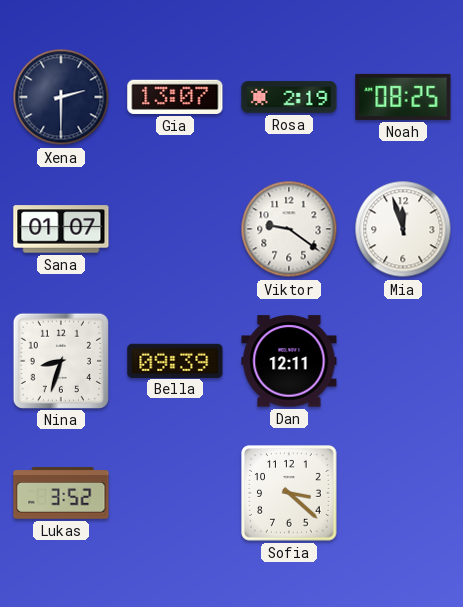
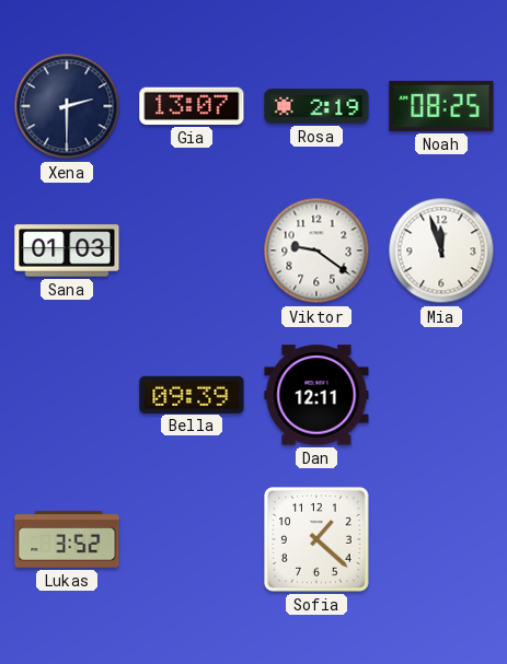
Sana: 01:07 -> 01:03 (67, 251)
Nina: 8:33 -> none (60, 360)
Sofia: 3:22 -> 1:22 (316, 539)
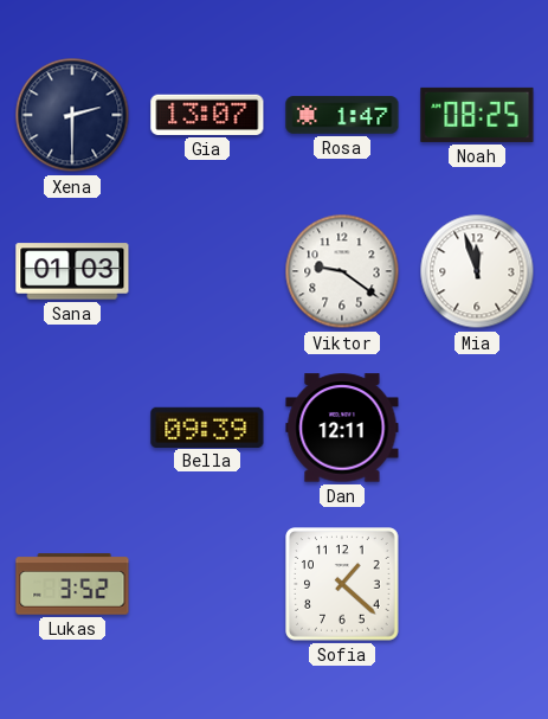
Rosa: 2:19 -> 1:47 (342, 115)
